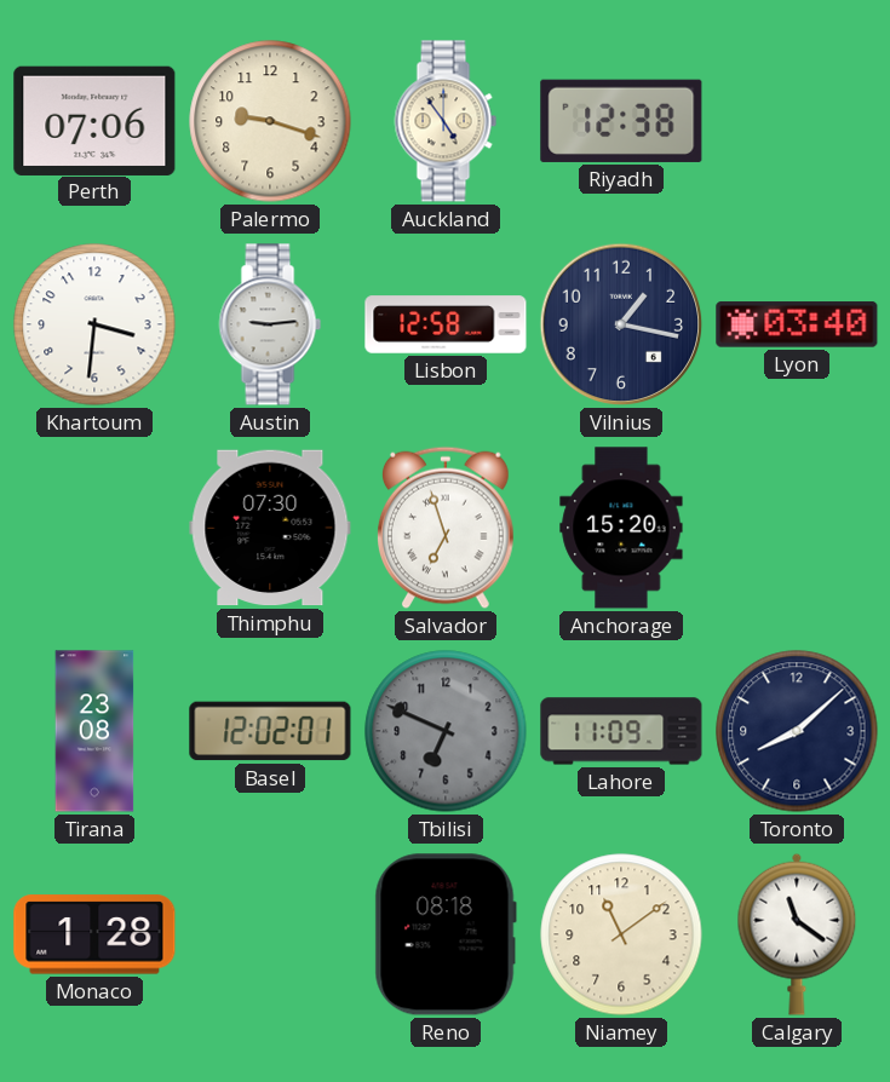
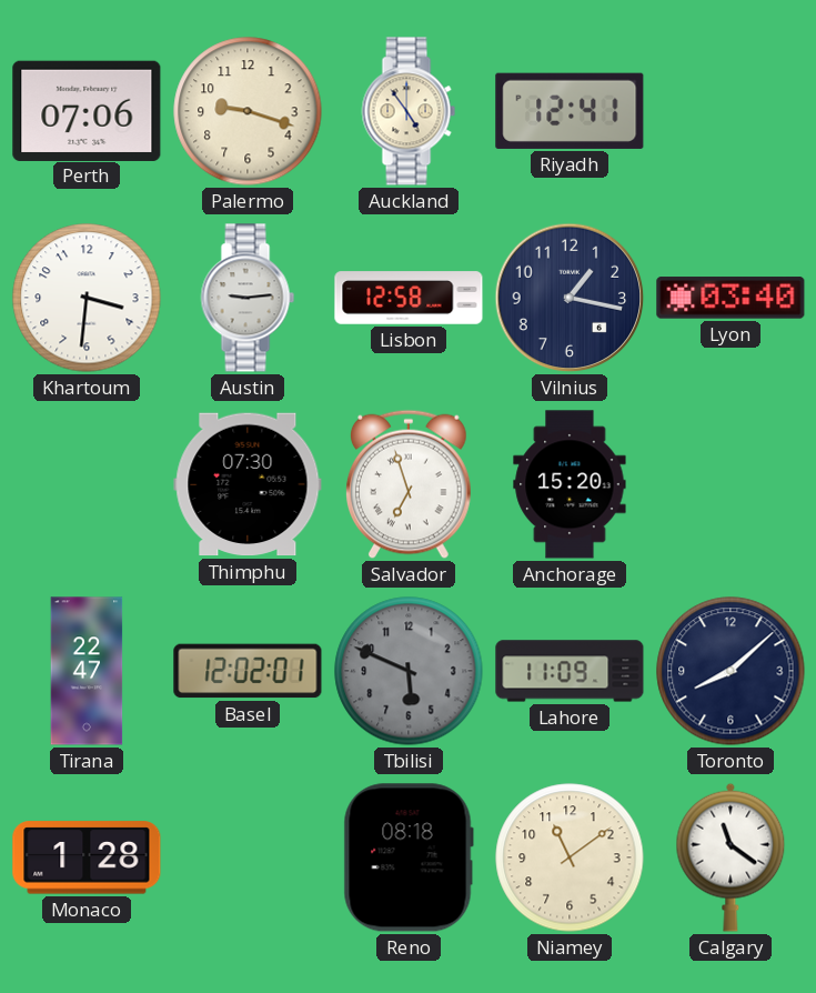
Riyadh: 12:38 -> 12:41 (570, 111)
Tirana: 23:08 -> 22:47 (87, 671)
Tbilisi: 6:49 -> 5:49 (409, 671)
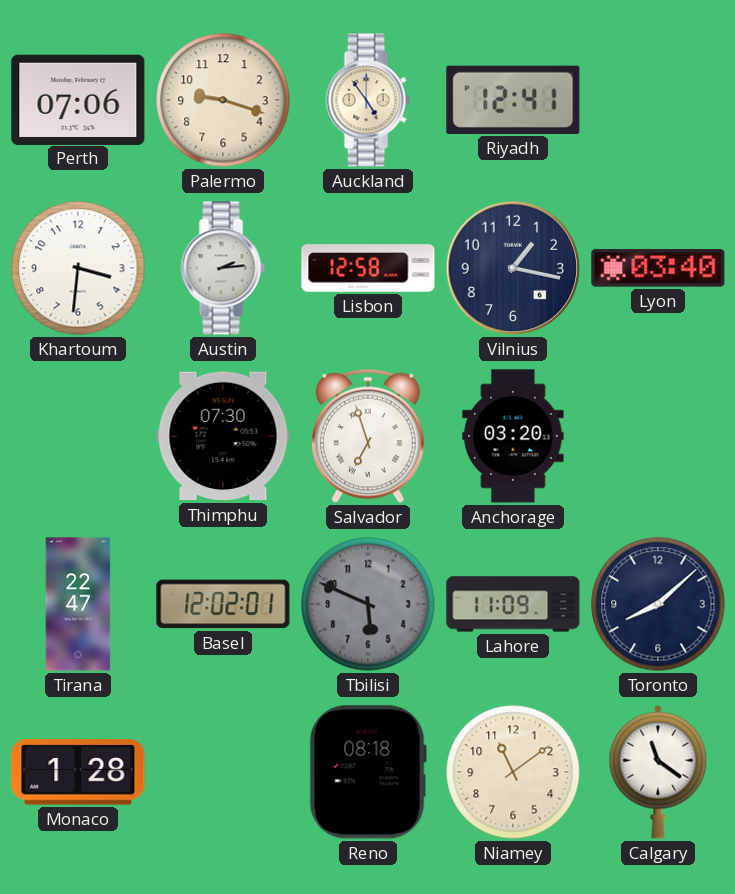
Austin: 9:14 -> 2:14 (223, 268)
Anchorage: 15:20 -> 03:20 (513, 436)
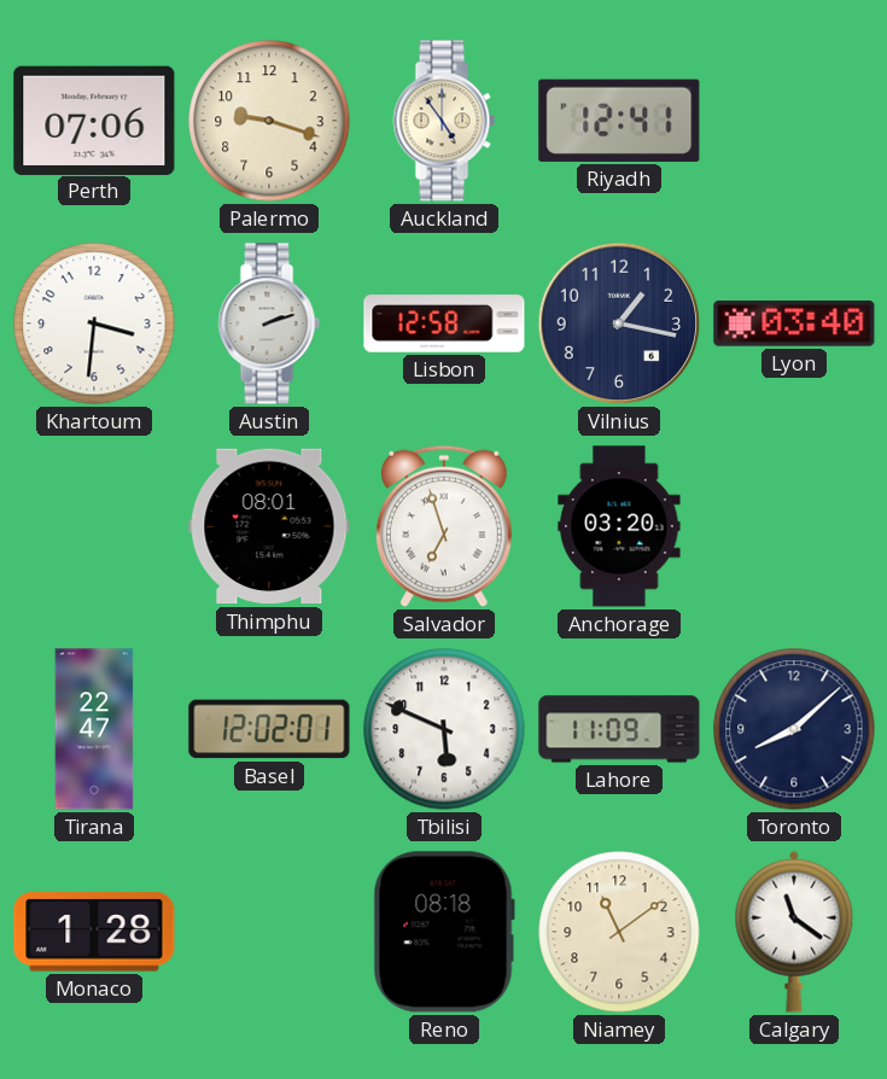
Austin: 2:14 -> 2:12 (269, 323)
Thimphu: 07:30 -> 08:01 (269, 526)
Tbilisi dial: grey -> white (444, 729)
